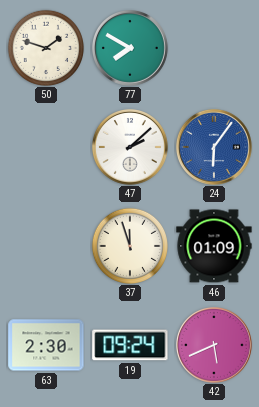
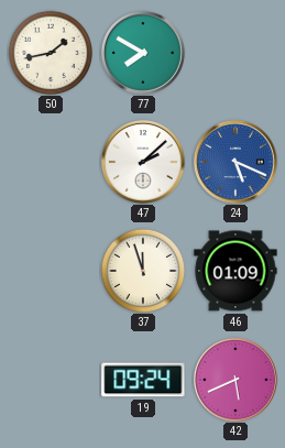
50: 1:48 -> 1:43 (50, 52)
24: 6:06 -> 5:19 (235, 162)
63: 2:30 -> none (46, 345)
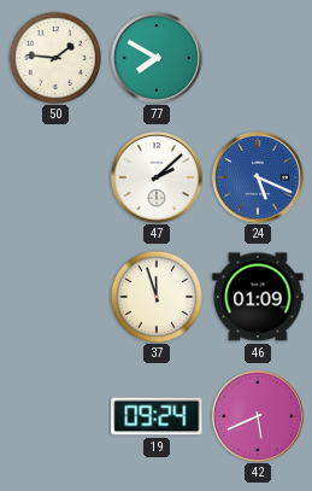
50: 1:43 -> 1:46 (54, 57)
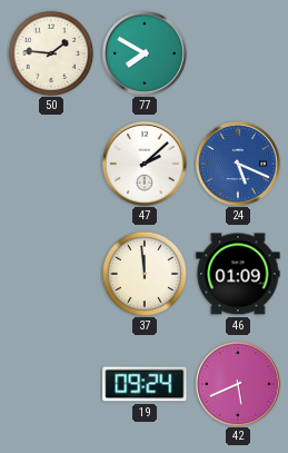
37: 11:57 -> 11:59 (143, 273)
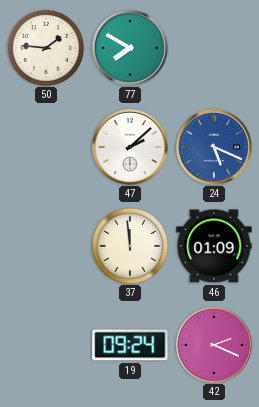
42: 5:41 -> 2:19 (214, 345)
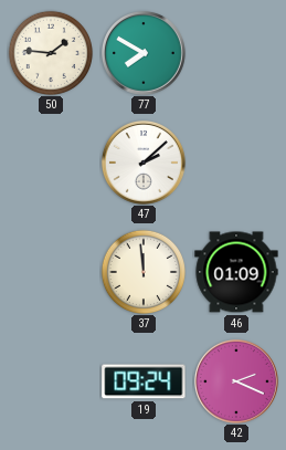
24: 5:19 -> none (214, 147)
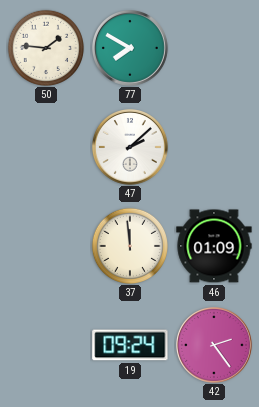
42: 2:19 -> 2:24 (214, 345)
